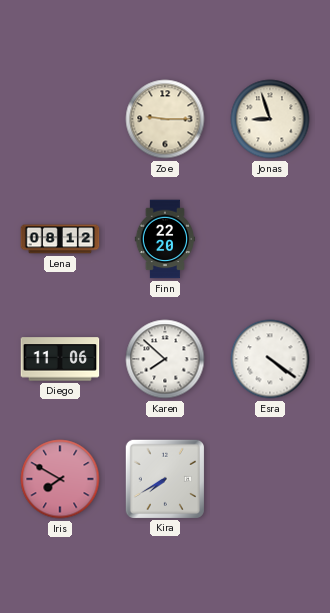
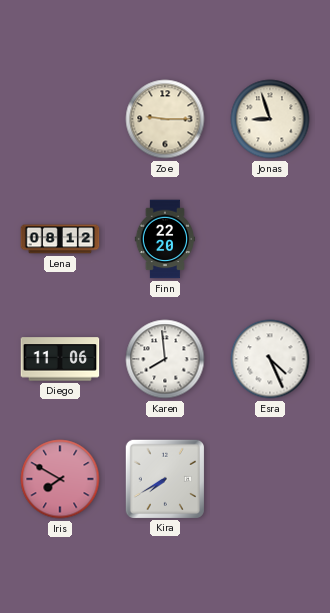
Karen: 7:52 -> 7:59 (165, 359)
Esra: 4:21 -> 4:26 (270, 359)
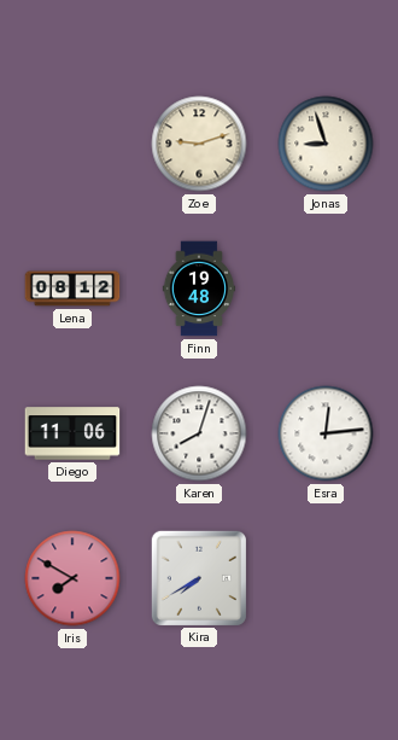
Zoe: 9:15 -> 9:12 (199, 144)
Finn: 22:20 -> 19:48 (198, 289)
Karen: 7:59 -> 8:03 (199, 433)
Esra: 4:26 -> 12:14 (326, 433)
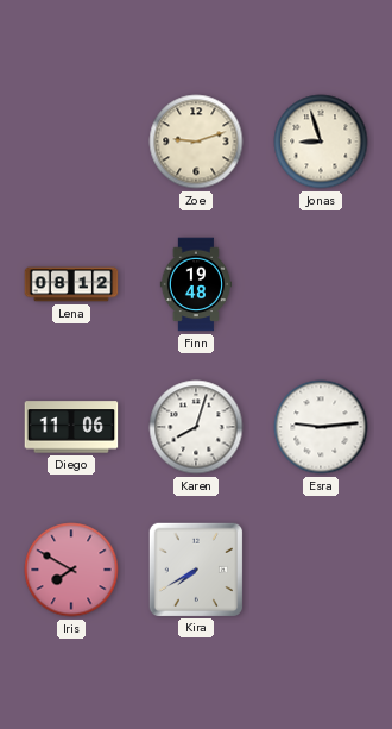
Esra: 12:14 -> 9:14 (321, 427)
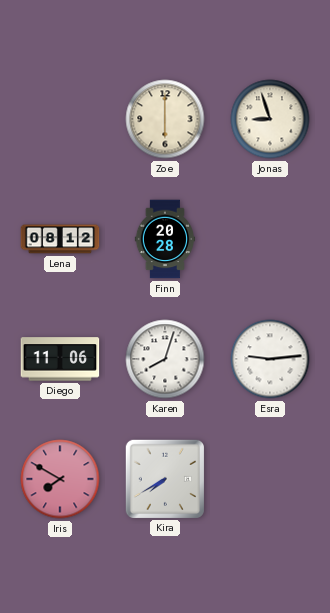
Zoe: 9:12 -> 6:00 (165, 119)
Finn: 19:48 -> 20:28 (164, 239)
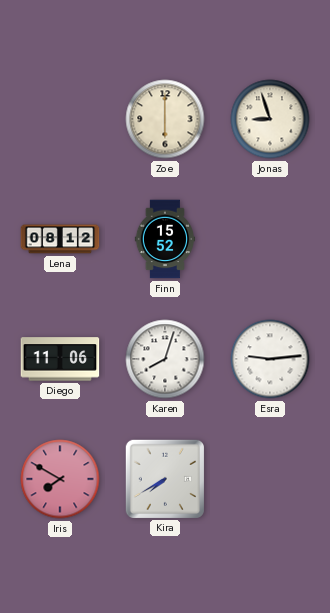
Finn: 20:28 -> 15:52 (164, 239)
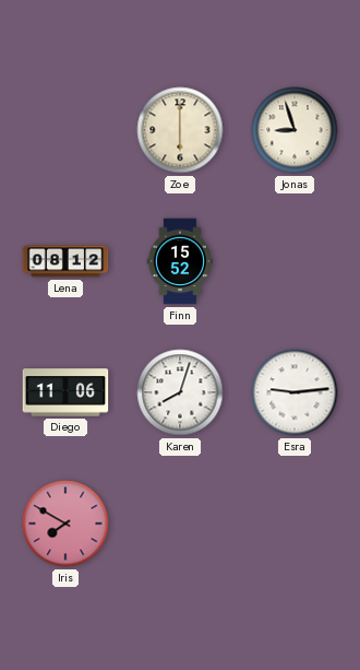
Kira: 7:40 -> none (164, 478)
